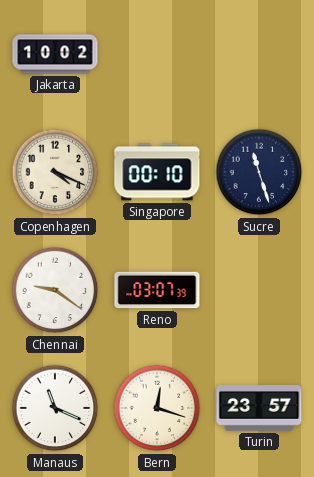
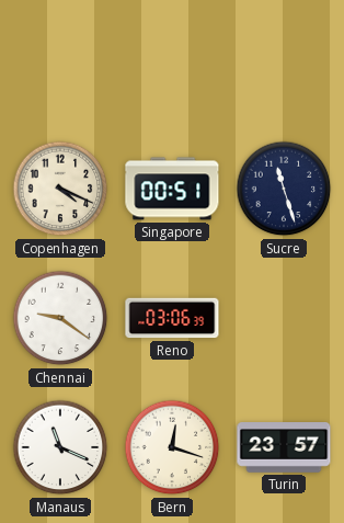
Jakarta: 10:02 -> none (55, 54)
Singapore: 00:10 -> 00:51 (172, 189)
Reno: 03:07 -> 03:06 (172, 318)
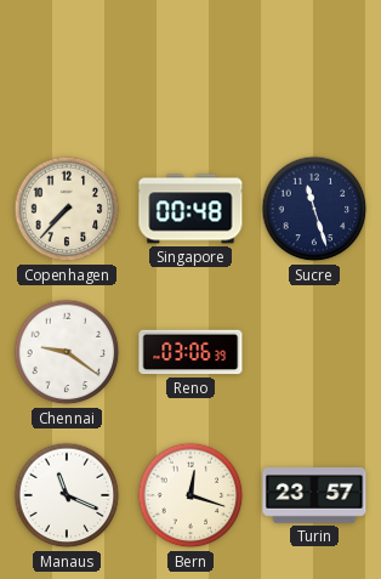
Copenhagen: 4:19 -> 7:37 (67, 209)
Singapore: 00:51 -> 00:48 (190, 209)
